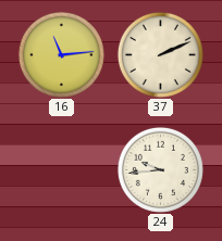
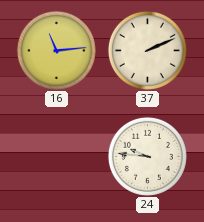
24: 9:44 -> 9:46 (147, 156)
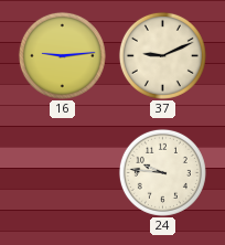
16: 11:14 -> 9:14 (62, 55)
37: 2:11 -> 9:11 (162, 55)
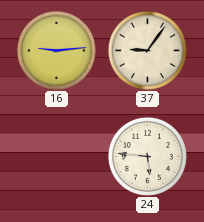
37: 9:11 -> 9:06 (147, 50)
24: 9:46 -> 5:46 (147, 156)
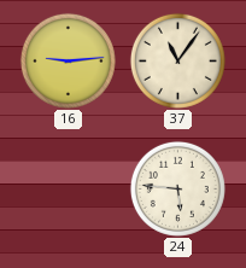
37: 9:06 -> 11:06 (177, 60)
